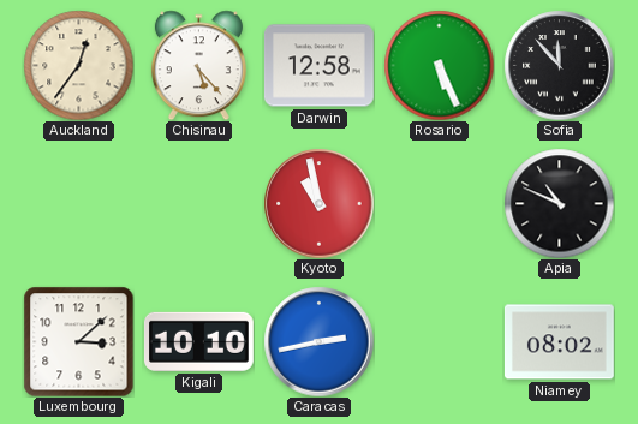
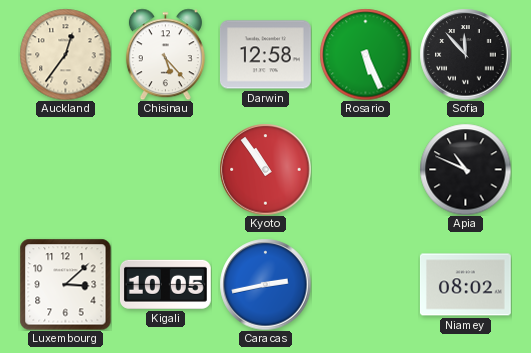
Kyoto: 10:58 -> 10:54 (265, 169)
Kigali: 10:10 -> 10:05 (165, 284)
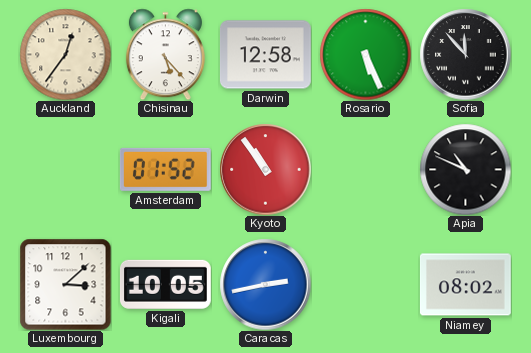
Amsterdam: none -> 01:52 (165, 169)
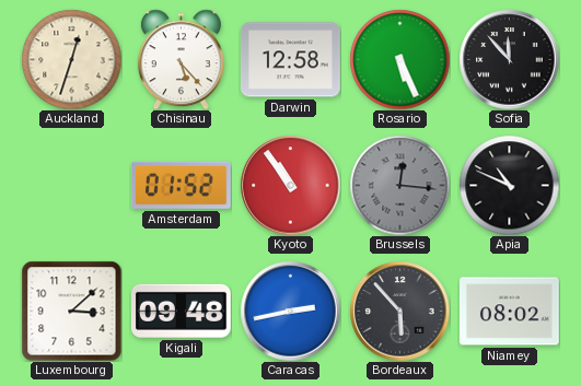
Auckland: 12:36 -> 12:33 (71, 59)
Brussels: none -> 12:16 (399, 185)
Kigali: 10:05 -> 09:48 (181, 311)
Bordeaux: none -> 5:53 (399, 311)
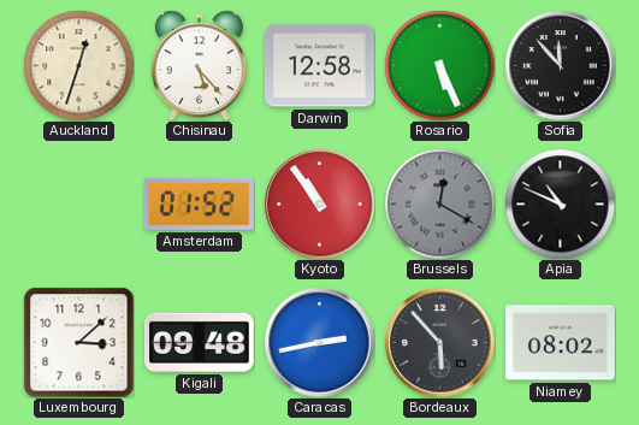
Brussels: 12:16 -> 12:20 (439, 203)
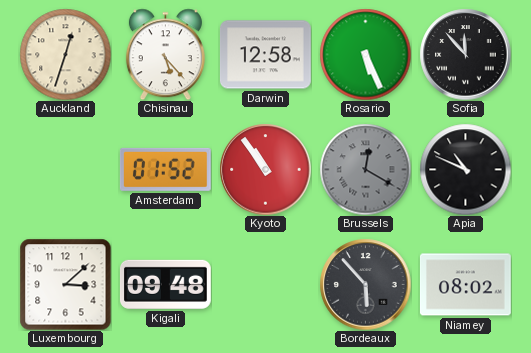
Caracas: 2:43 -> none (319, 342)
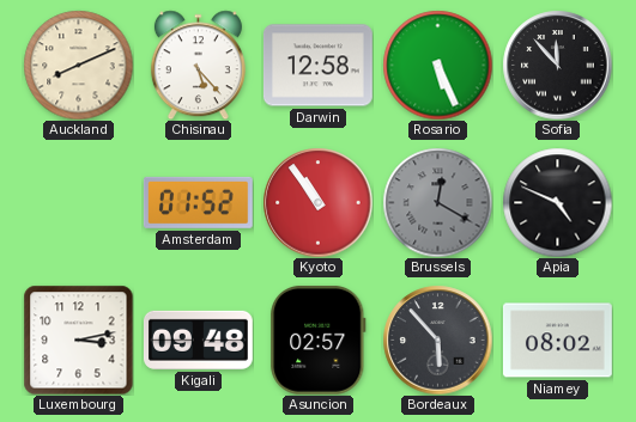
Auckland: 12:33 -> 8:11 (78, 65)
Apia: 10:49 -> 4:49 (557, 202)
Luxembourg: 3:08 -> 3:13 (78, 340)
Asuncion: none -> 02:57 (319, 340)
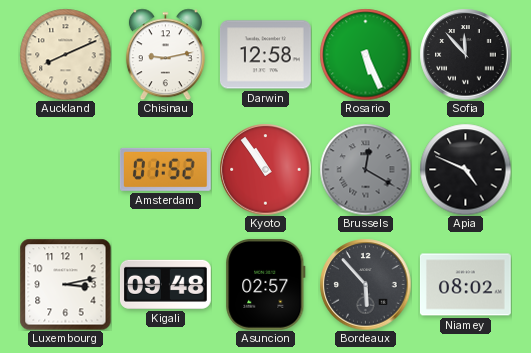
Chisinau: 5:23 -> 9:13 (165, 54)
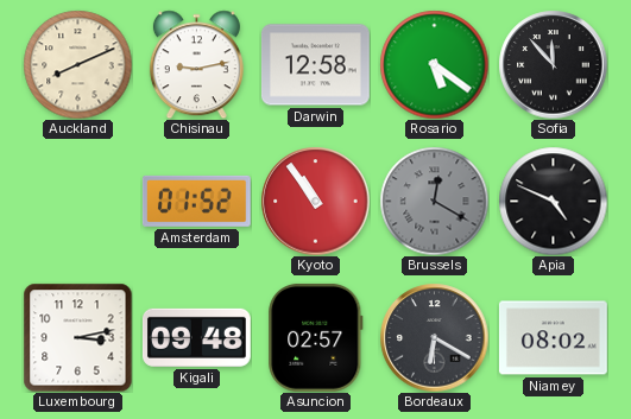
Rosario: 5:26 -> 5:21 (434, 64)
Bordeaux: 5:53 -> 6:20 (434, 337)
